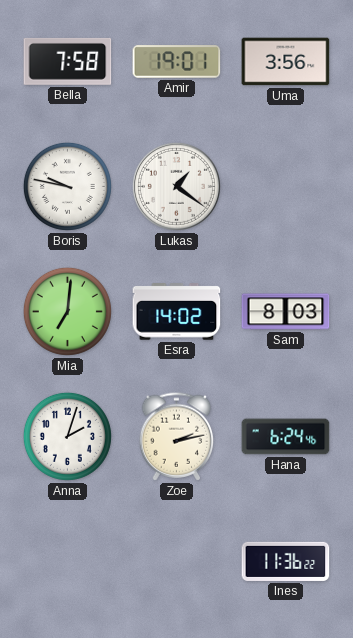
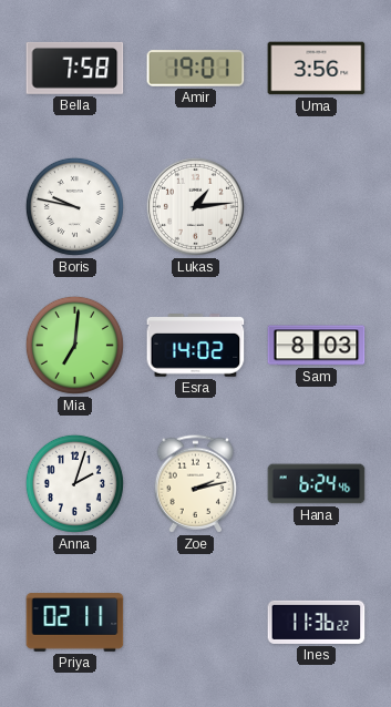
Lukas: 1:21 -> 1:14 (195, 206)
Priya: none -> 02:11 (75, 623)
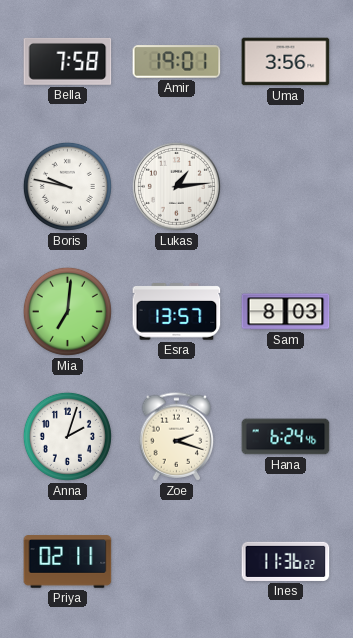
Esra: 14:02 -> 13:57 (177, 312)
Zoe: 2:13 -> 2:18 (177, 437)
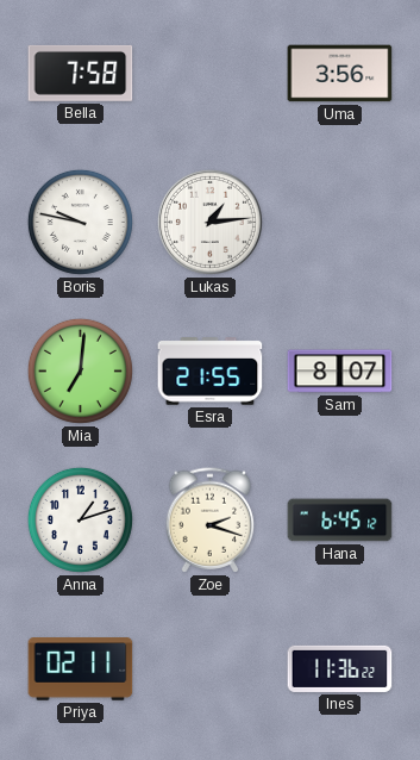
Amir: 19:01 -> none (177, 62)
Esra: 13:57 -> 21:55 (211, 372)
Sam: 8:03 -> 8:07 (340, 372)
Anna: 2:03 -> 1:12 (80, 519)
Hana: 6:24 -> 6:45 (340, 521)
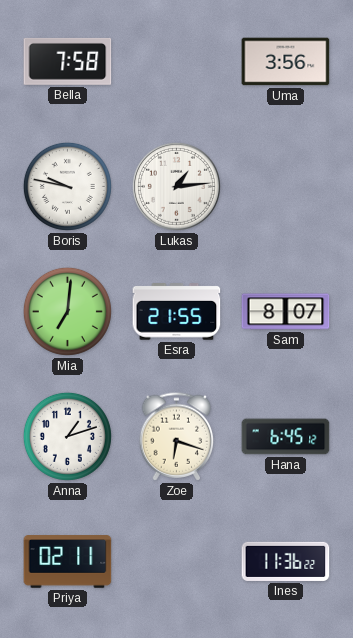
Zoe: 2:18 -> 6:18 (177, 437)
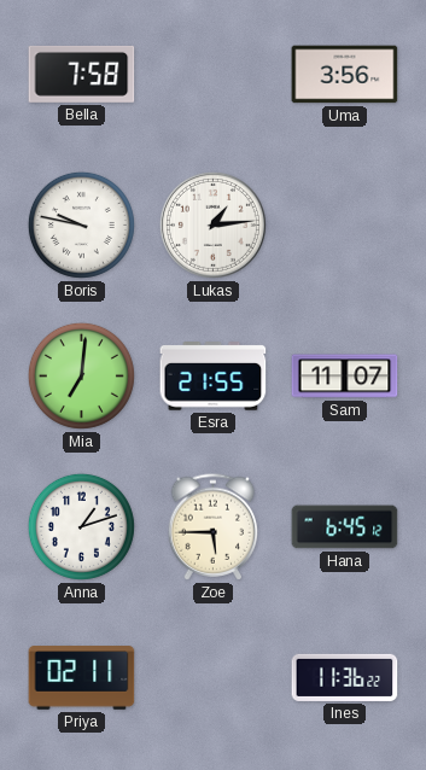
Sam: 8:07 -> 11:07 (345, 377)
Zoe: 6:18 -> 5:45 (214, 527)
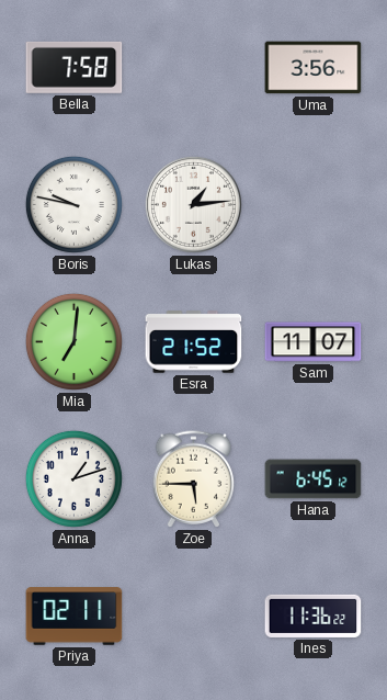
Esra: 21:55 -> 21:52 (194, 342)
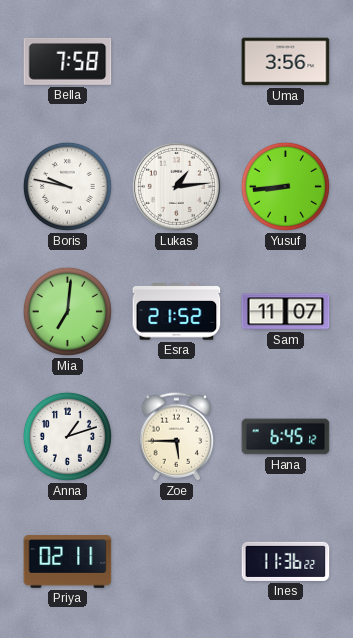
Yusuf: none -> 8:44 (285, 186)
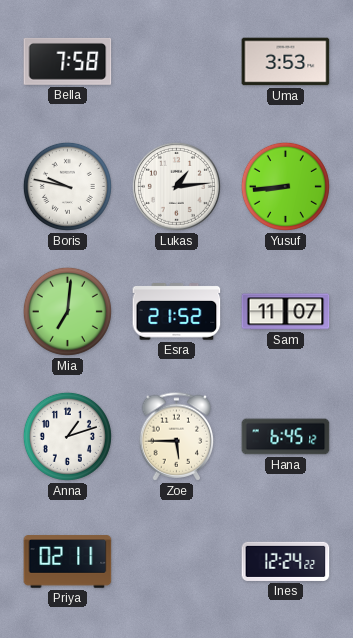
Uma: 3:56 -> 3:53 (286, 62)
Ines: 11:36 -> 12:24 (286, 561)
